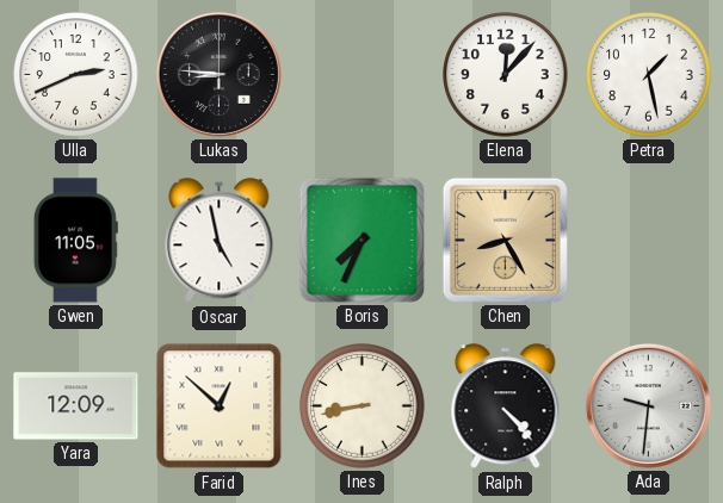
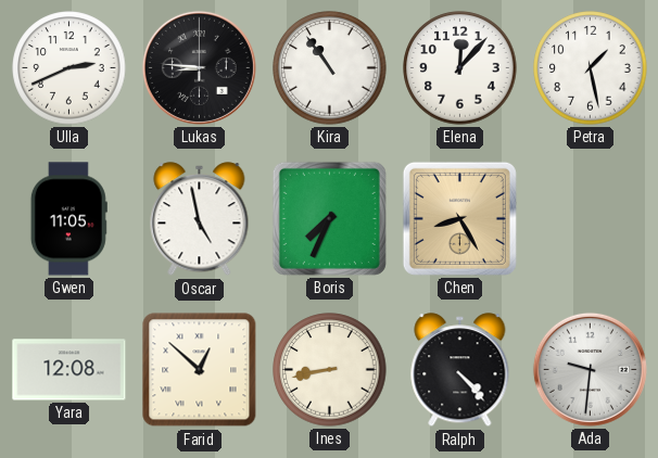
Kira: none -> 10:54 (330, 68)
Yara: 12:09 -> 12:08 (69, 370)
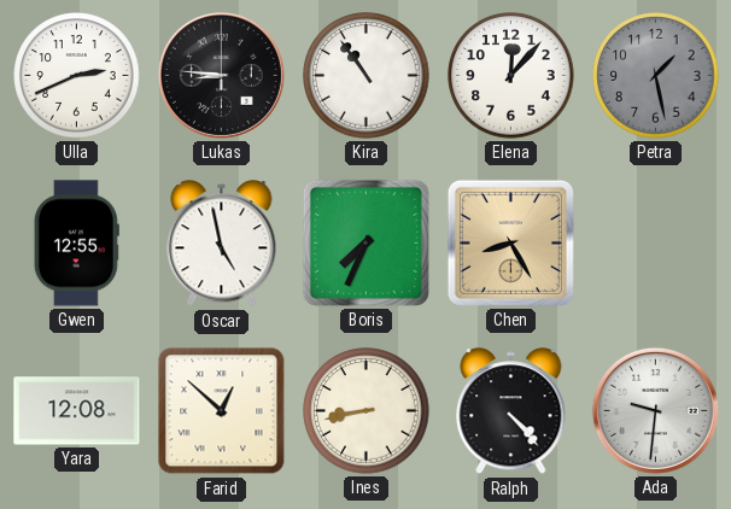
Petra dial: white -> grey (656, 76)
Gwen: 11:05 -> 12:55 (76, 244)
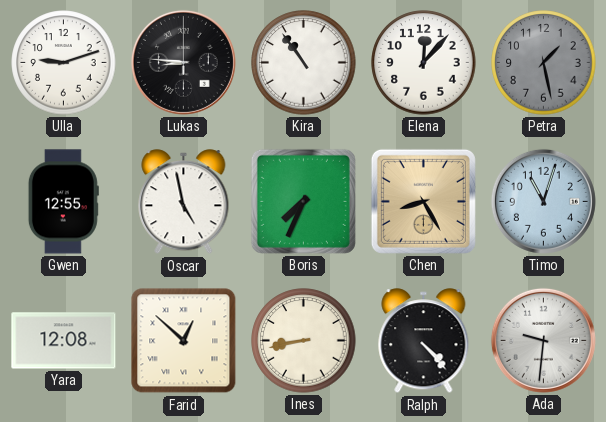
Ulla: 2:41 -> 9:12 (64, 63)
Timo: none -> 11:03 (543, 201)
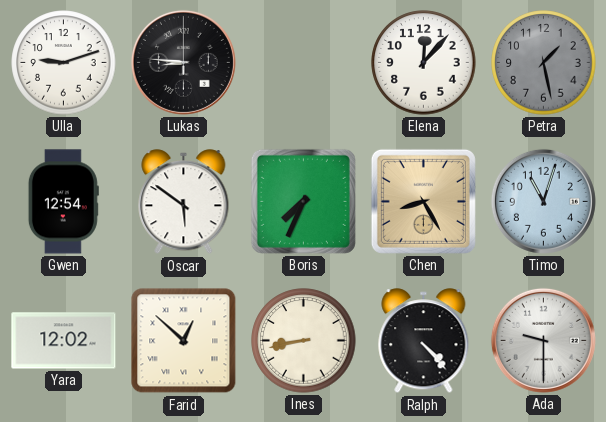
Kira: 10:54 -> none (304, 63)
Gwen: 12:55 -> 12:54 (63, 202)
Oscar: 4:58 -> 5:51 (184, 202)
Yara: 12:08 -> 12:02 (64, 341)
Ada: 9:31 -> 9:30 (543, 340)
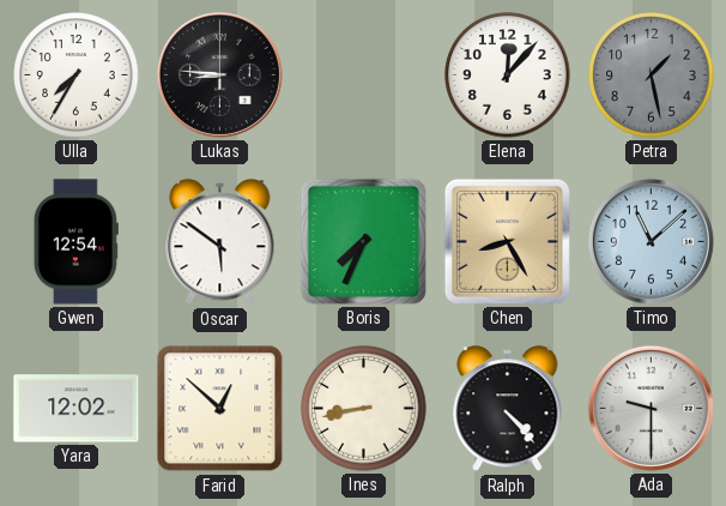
Ulla: 9:12 -> 7:35 (77, 76)
Timo: 11:03 -> 11:08 (651, 241)
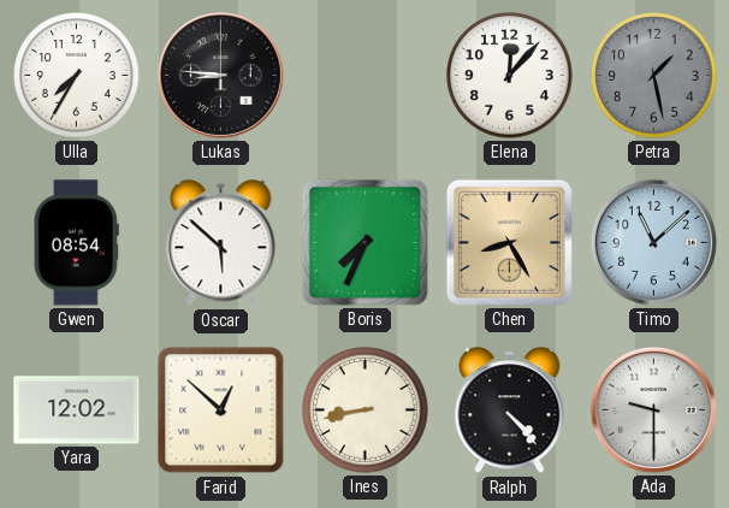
Gwen: 12:54 -> 08:54 (76, 243)
Oscar: 5:51 -> 5:52 (221, 243)
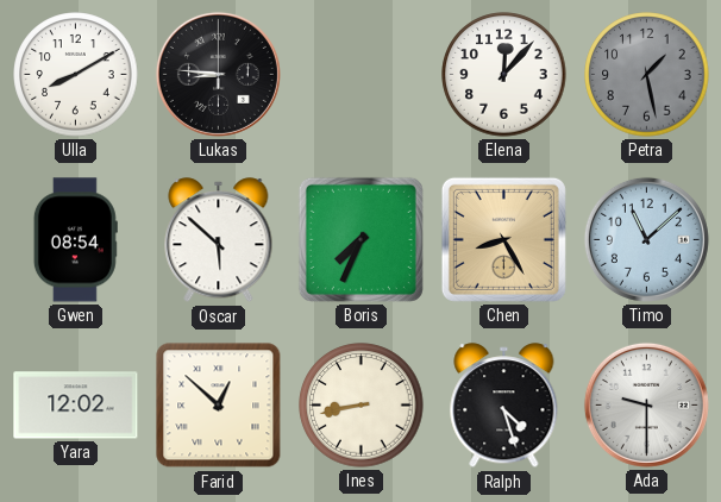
Ulla: 7:35 -> 8:10 (76, 75)
Ralph: 4:23 -> 4:27 (504, 406)
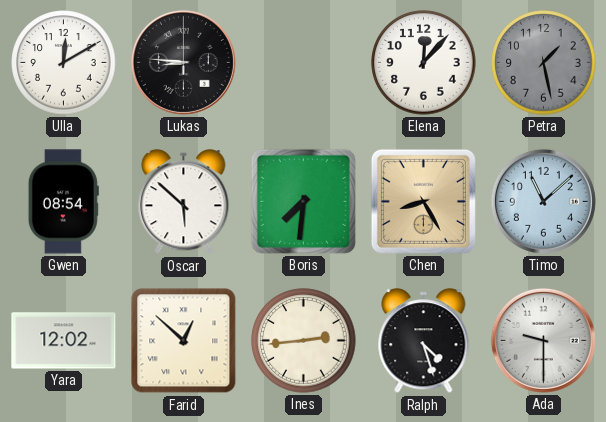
Ulla: 8:10 -> 12:10 (64, 63)
Boris: 7:34 -> 7:31 (303, 201)
Ines: 8:43 -> 2:44 (304, 341)
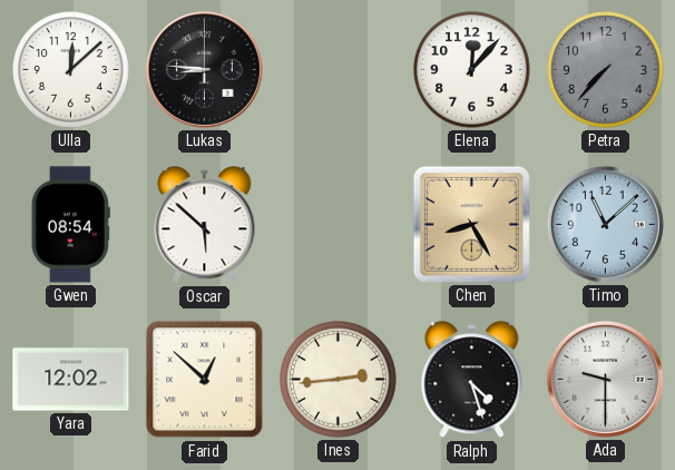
Ulla: 12:10 -> 12:08 (71, 70)
Petra: 1:28 -> 7:37 (606, 70)
Boris: 7:31 -> none (303, 201)
